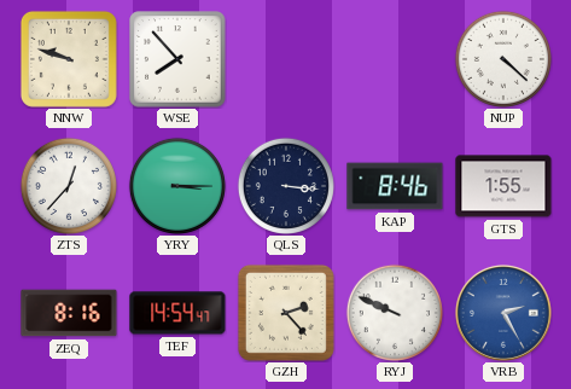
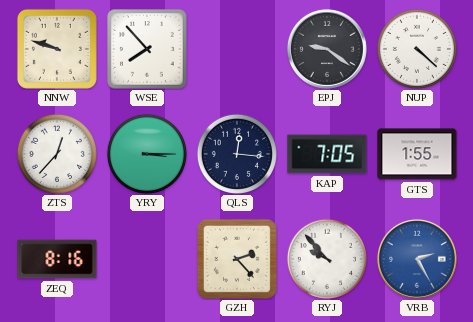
EPJ: none -> 9:21 (327, 49)
QLS: 3:16 -> 12:16 (237, 154)
KAP: 8:46 -> 7:05 (327, 154)
TEF: 14:54 -> none (177, 313)
RYJ: 9:49 -> 9:53 (327, 259)
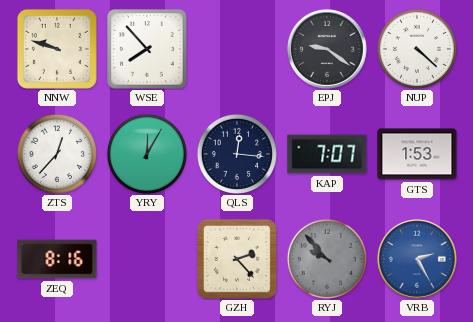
YRY: 3:15 -> 12:05 (147, 154)
KAP: 7:05 -> 7:07 (327, 154)
GTS: 1:55 -> 1:53 (417, 154)
RYJ dial: white -> grey (327, 259)
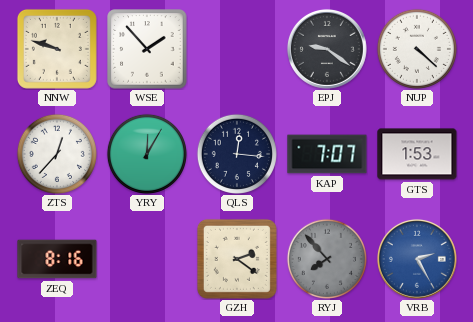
WSE: 7:53 -> 1:53 (147, 49)
GZH: 2:23 -> 2:21 (237, 259)
RYJ: 9:53 -> 7:53 (327, 259)
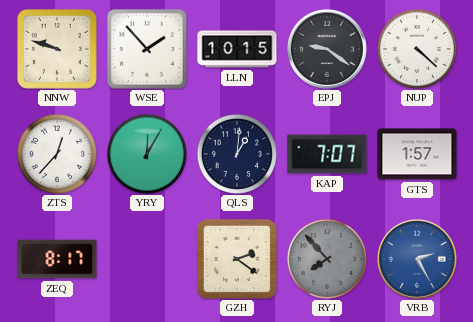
LLN: none -> 10:15 (237, 49)
QLS: 12:16 -> 1:01 (237, 154)
GTS: 1:53 -> 1:57 (417, 154)
ZEQ: 8:16 -> 8:17 (57, 259)
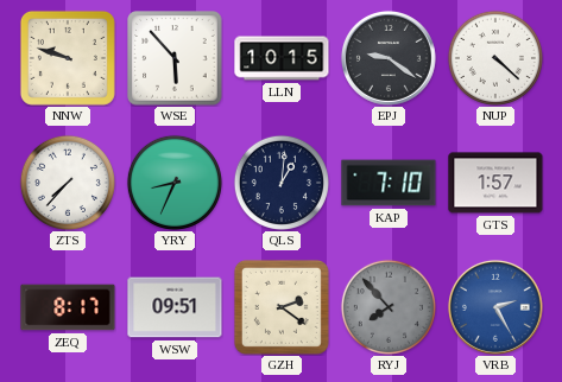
WSE: 1:53 -> 5:53 (175, 58)
ZTS: 12:37 -> 7:37 (68, 183)
YRY: 12:05 -> 8:34 (175, 183)
KAP: 7:07 -> 7:10 (389, 183)
WSW: none -> 09:51 (175, 307)
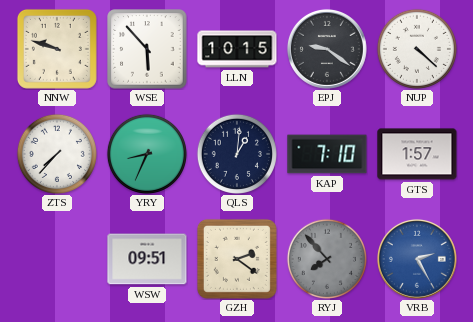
ZEQ: 8:17 -> none (68, 307)
